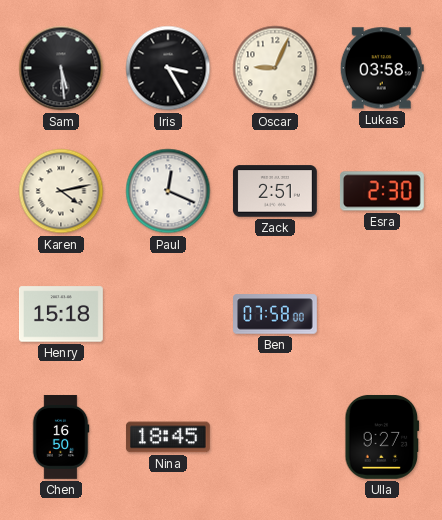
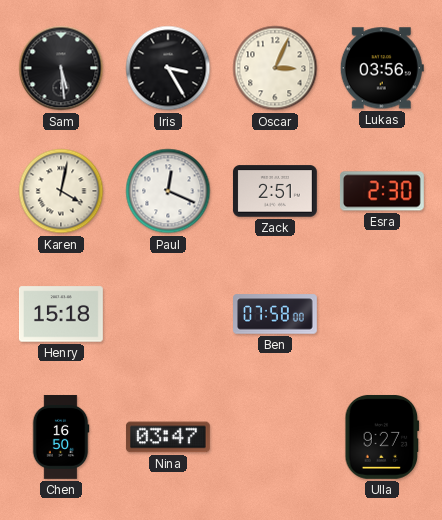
Oscar: 9:04 -> 3:04 (275, 68)
Lukas: 03:58 -> 03:56 (382, 68)
Karen: 4:13 -> 4:02 (61, 191)
Nina: 18:45 -> 03:47 (168, 437)
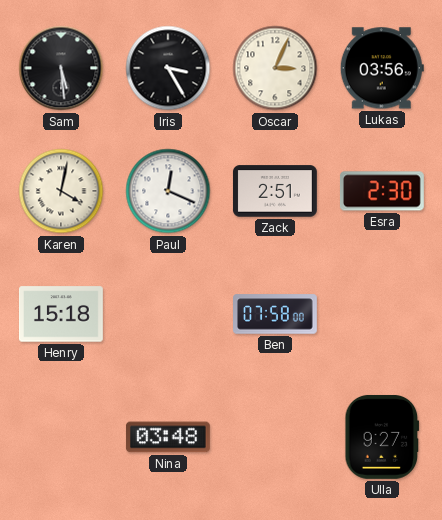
Chen: 16:50 -> none (61, 438)
Nina: 03:47 -> 03:48 (168, 437)
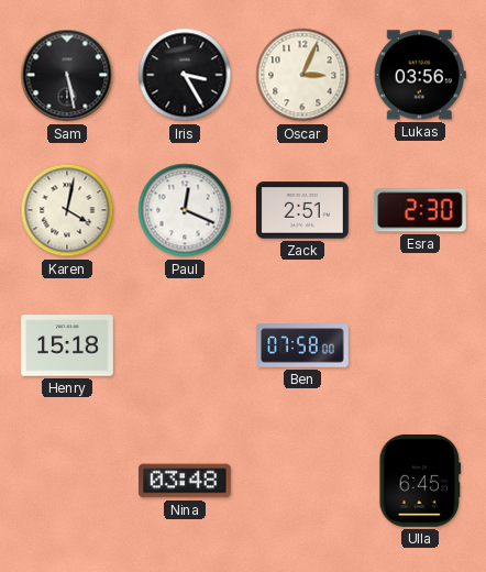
Sam: 5:29 -> 5:28 (67, 75)
Ulla: 9:27 -> 6:45 (420, 481)
